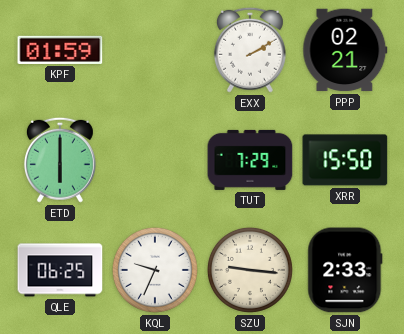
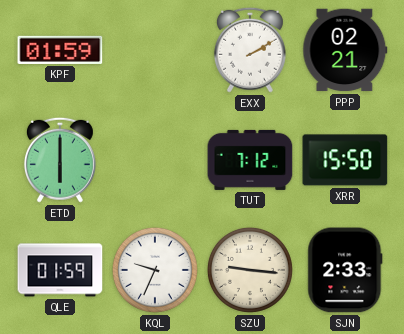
TUT: 7:29 -> 7:12 (250, 160)
QLE: 06:25 -> 01:59 (60, 270)
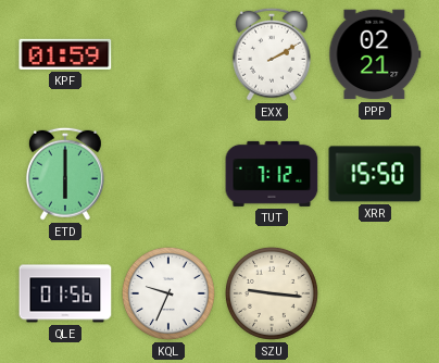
QLE: 01:59 -> 01:56 (65, 293)
SJN: 2:33 -> none (345, 270)
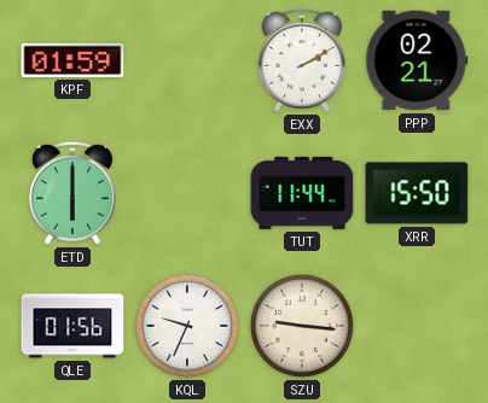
TUT: 7:12 -> 11:44 (302, 193)
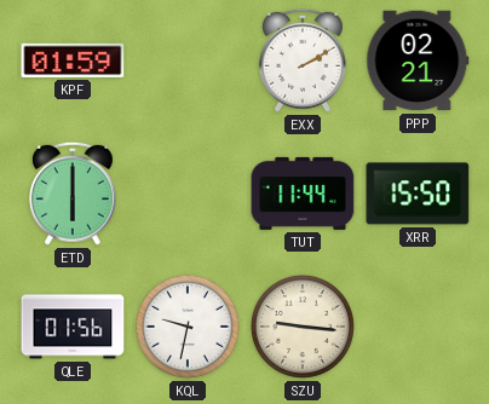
KQL: 9:34 -> 9:32 (188, 327)
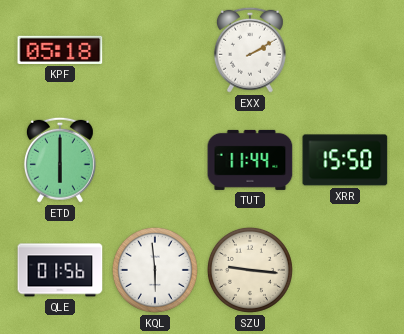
KPF: 01:59 -> 05:18 (60, 50)
PPP: 02:21 -> none (418, 60)
KQL: 9:32 -> 5:59 (155, 270)
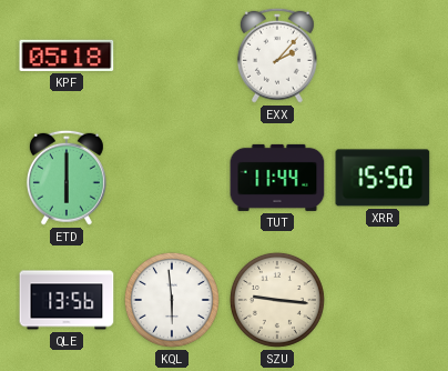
EXX: 2:10 -> 2:07 (277, 56)
QLE: 01:56 -> 13:56 (67, 300)
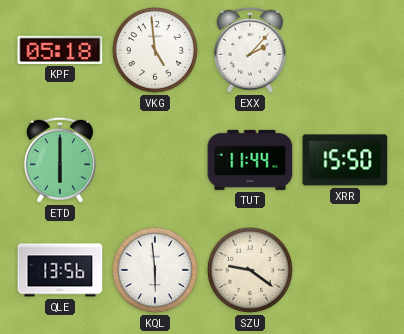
VKG: none -> 4:59 (155, 50)
SZU: 9:16 -> 9:21 (250, 270)
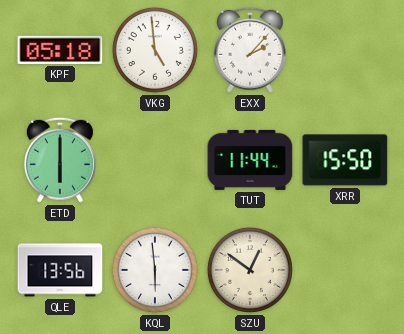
SZU: 9:21 -> 12:51 (250, 270)
